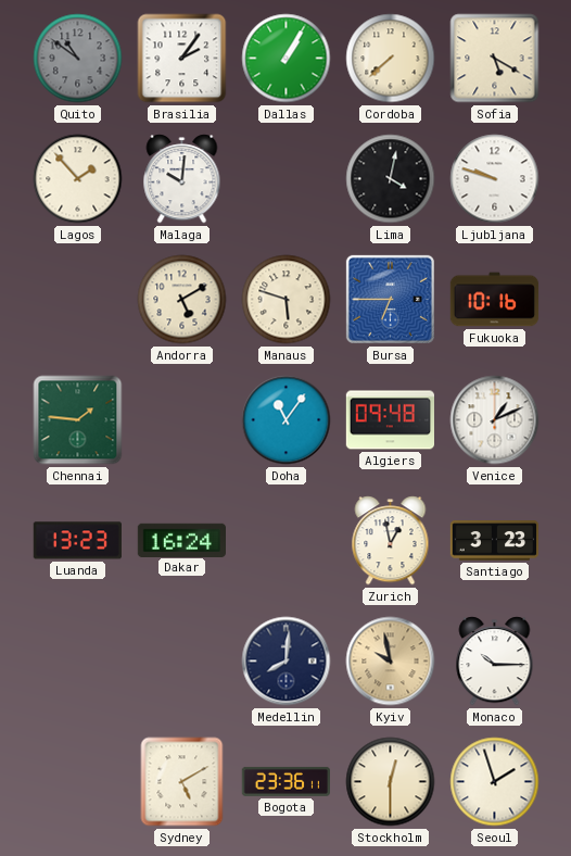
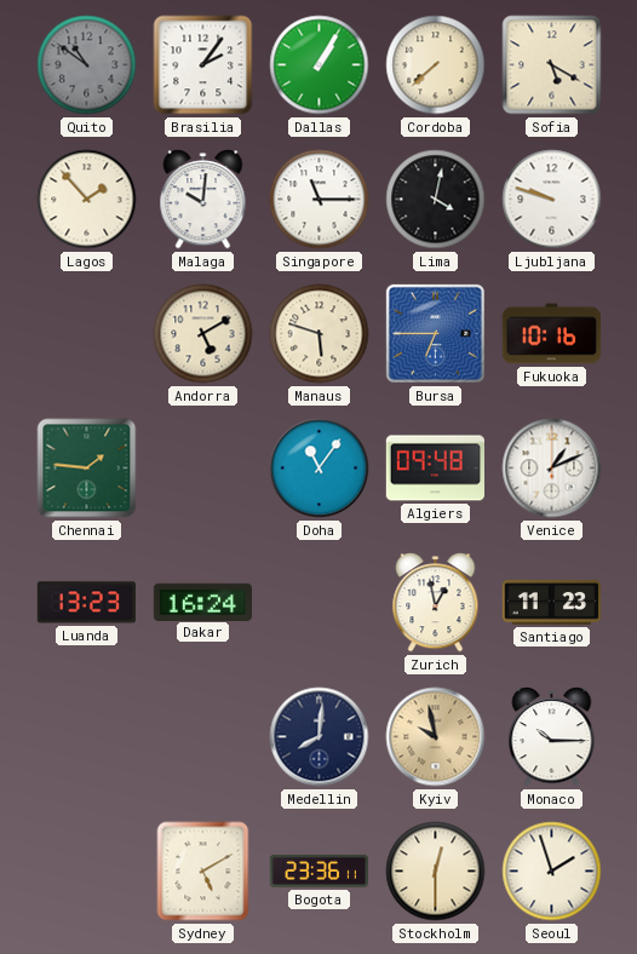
Singapore: none -> 11:15 (320, 200)
Santiago: 3:23 -> 11:23 (551, 603)
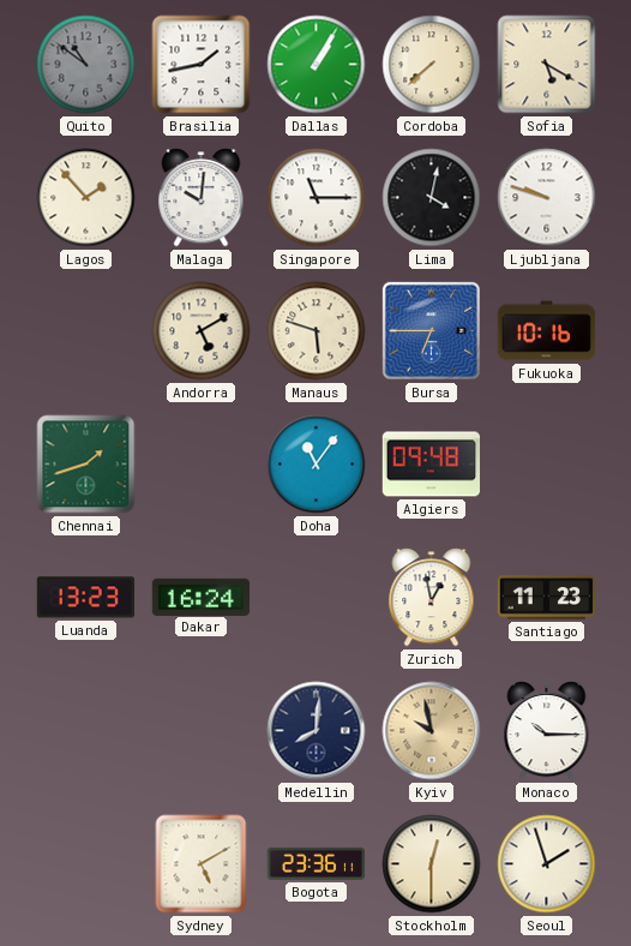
Brasilia: 2:06 -> 1:43 (202, 65)
Chennai: 1:46 -> 1:42 (86, 465)
Venice: 1:11 -> none (552, 469)
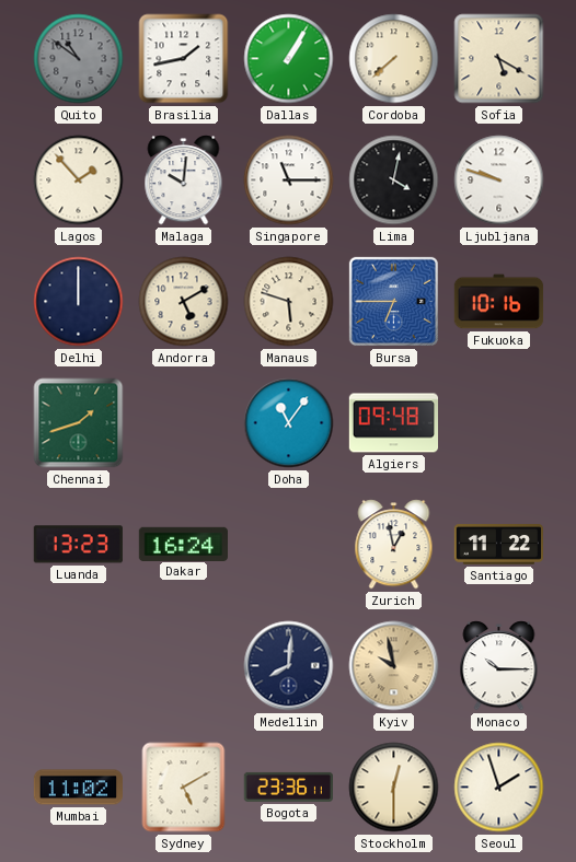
Delhi: none -> 12:00 (79, 302)
Santiago: 11:23 -> 11:22 (498, 545)
Mumbai: none -> 11:02 (78, 788)
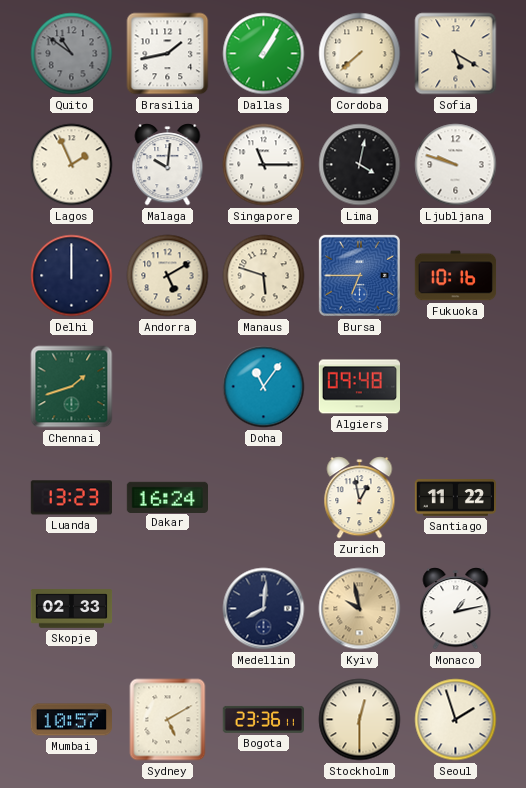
Lagos: 1:53 -> 1:56 (72, 165)
Skopje: none -> 02:33 (72, 609)
Monaco: 10:15 -> 1:13 (456, 609)
Mumbai: 11:02 -> 10:57 (71, 720)
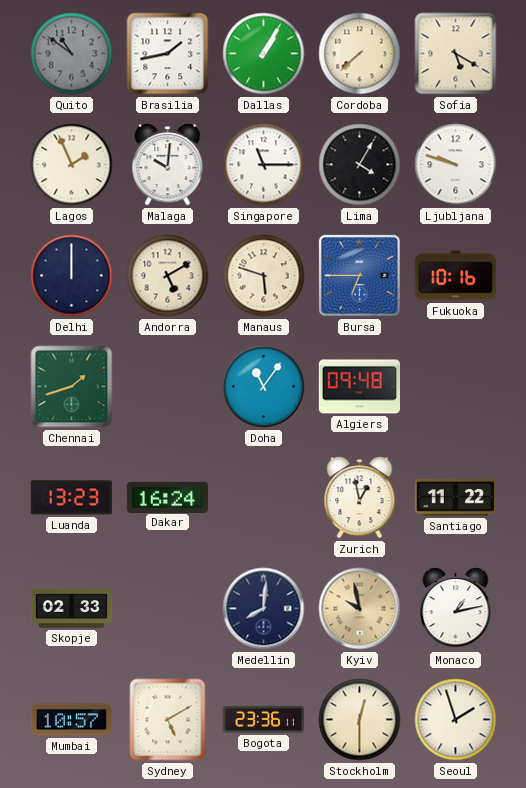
Lima: 4:02 -> 4:05 (360, 165)
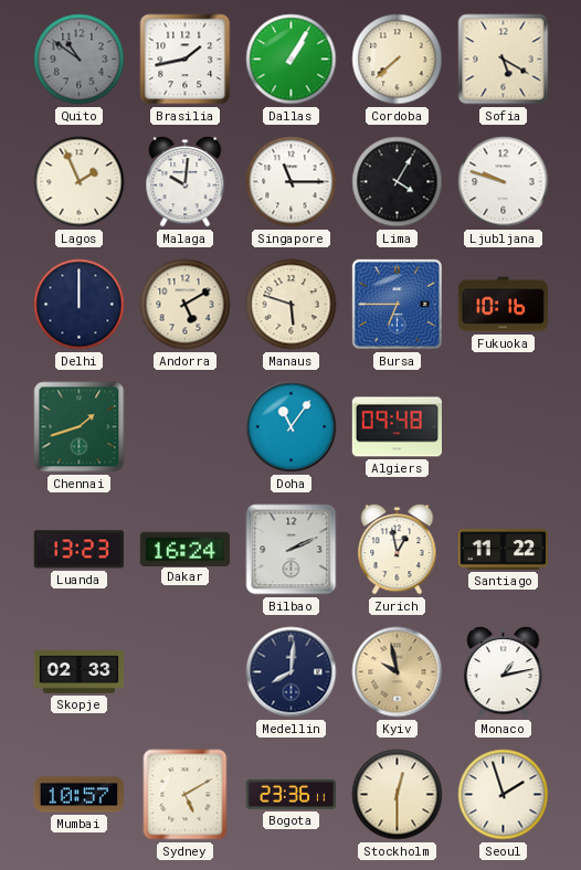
Bilbao: none -> 2:11 (292, 550)
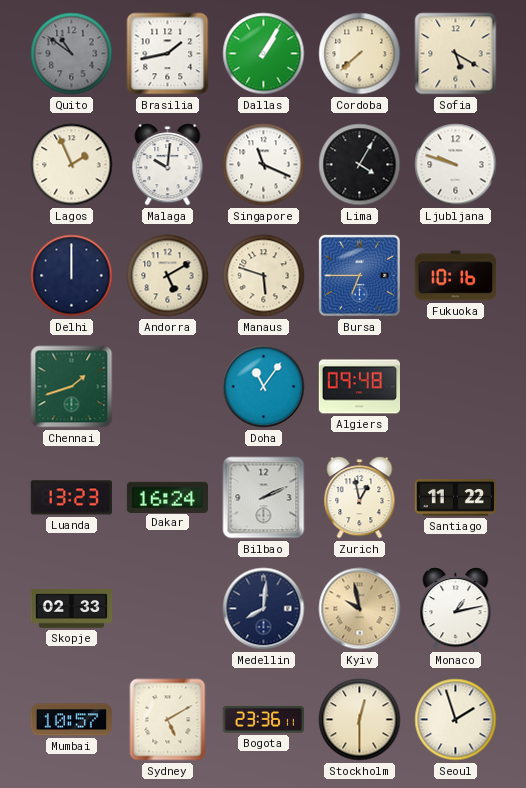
Singapore: 11:15 -> 11:19 (264, 165)
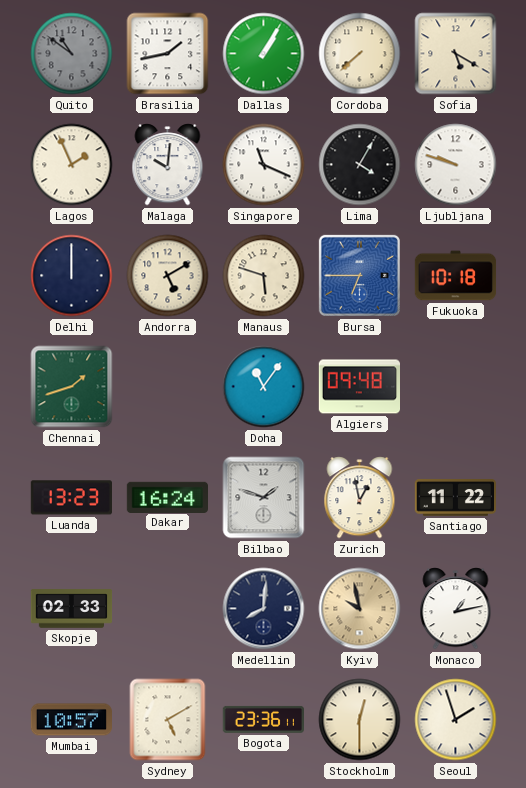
Fukuoka: 10:16 -> 10:18 (456, 276)
Bilbao: 2:11 -> 1:48 (264, 498)
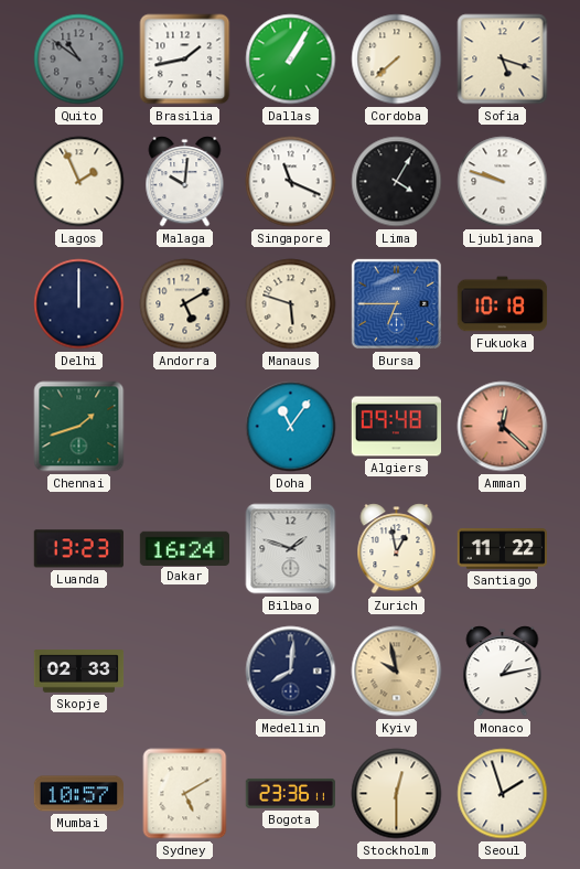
Sofia: 5:20 -> 5:18 (503, 60)
Amman: none -> 12:22 (503, 427)
